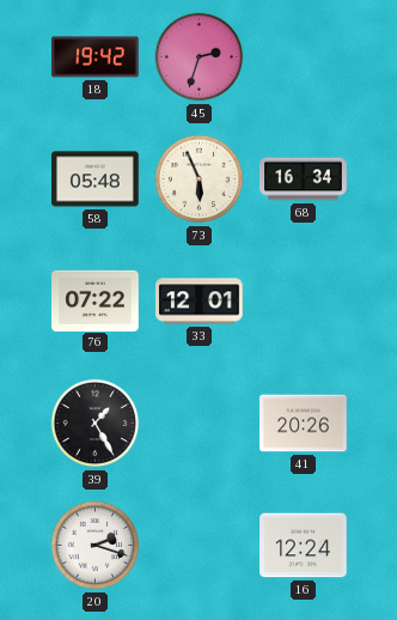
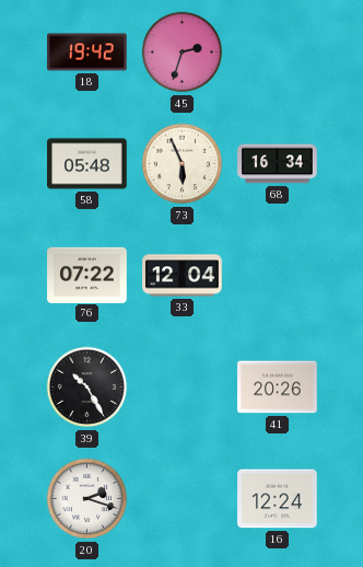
33: 12:01 -> 12:04 (183, 276)
39: 1:25 -> 10:25 (87, 387)
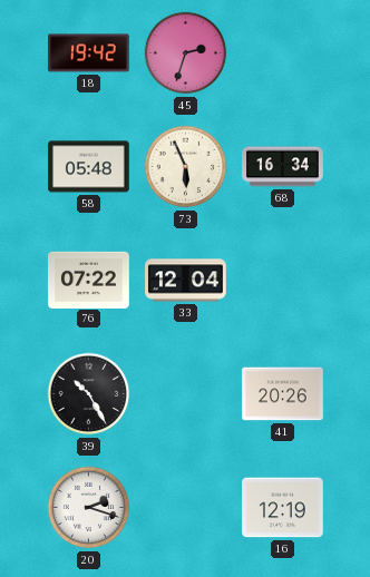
16: 12:24 -> 12:19 (283, 508)
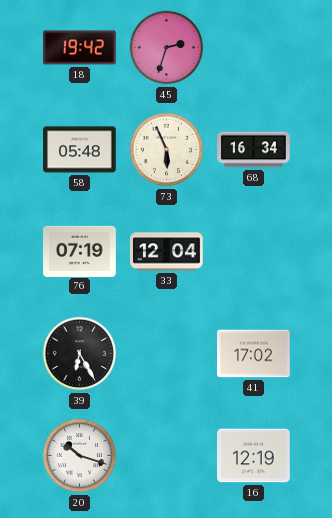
76: 07:22 -> 07:19 (80, 251)
39: 10:25 -> 6:25 (80, 354)
41: 20:26 -> 17:02 (254, 354)
20: 2:18 -> 10:18 (80, 456)
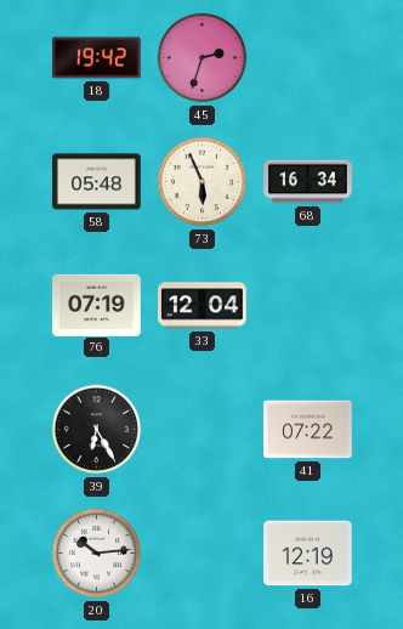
41: 17:02 -> 07:22 (308, 430)
20: 10:18 -> 10:14 (97, 554)
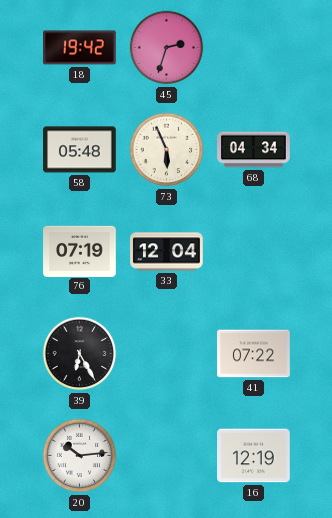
68: 16:34 -> 04:34 (254, 150)
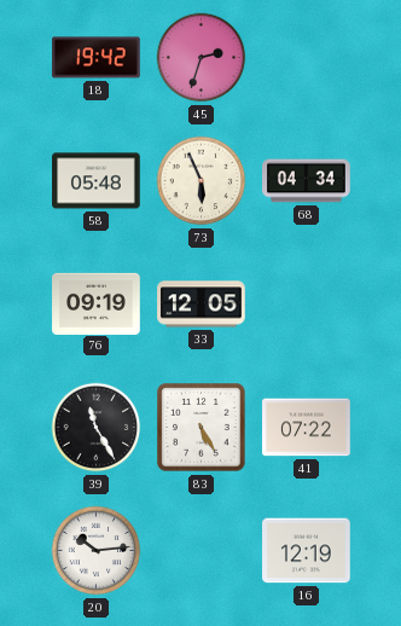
76: 07:19 -> 09:19 (97, 303)
33: 12:04 -> 12:05 (202, 305)
39: 6:25 -> 11:25 (97, 428)
83: none -> 5:25 (202, 428)
